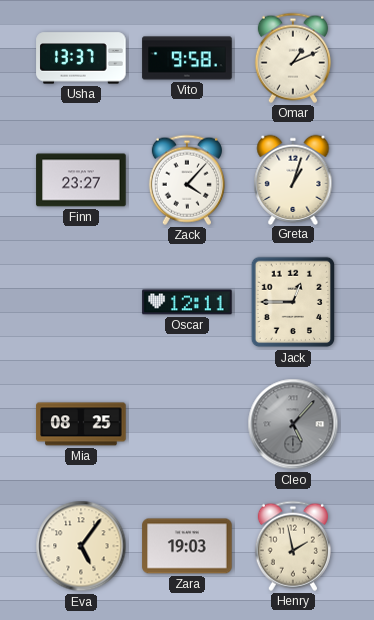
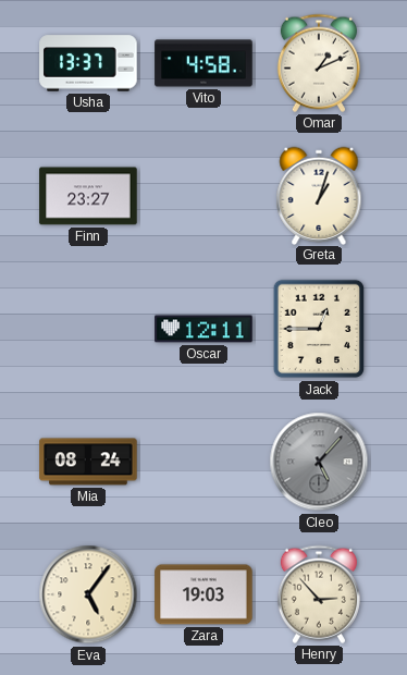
Vito: 9:58 -> 4:58 (203, 63)
Zack: 4:07 -> none (187, 180)
Mia: 08:25 -> 08:24 (88, 462)
Henry: 1:58 -> 2:53 (319, 594)
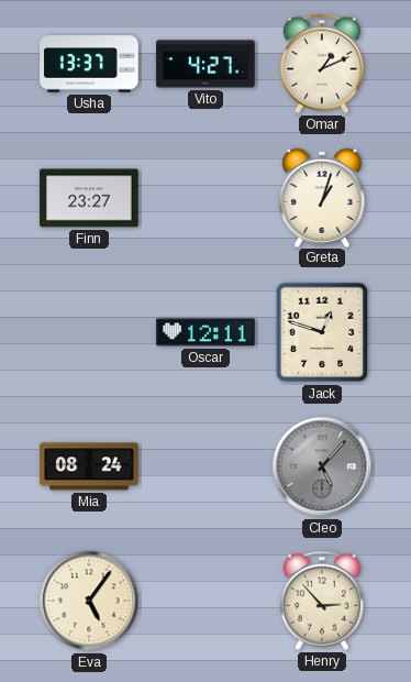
Vito: 4:58 -> 4:27 (205, 64)
Jack: 12:45 -> 12:48 (322, 332)
Zara: 19:03 -> none (203, 594)
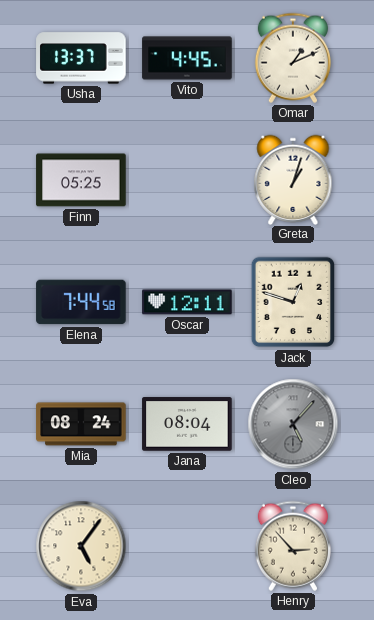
Vito: 4:27 -> 4:45 (187, 58)
Finn: 23:27 -> 05:25 (81, 180)
Elena: none -> 7:44 (81, 302)
Jana: none -> 08:04 (187, 424)
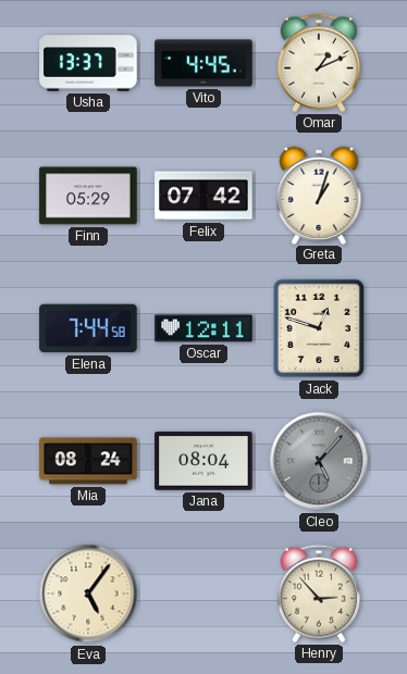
Finn: 05:25 -> 05:29 (88, 196)
Felix: none -> 07:42 (203, 196)
